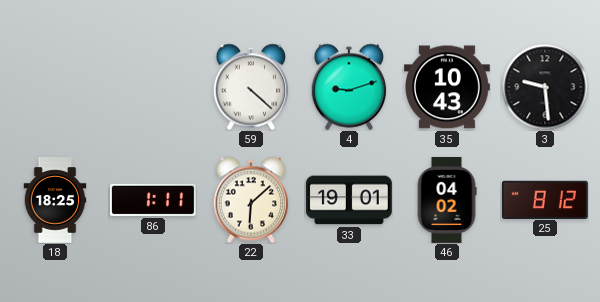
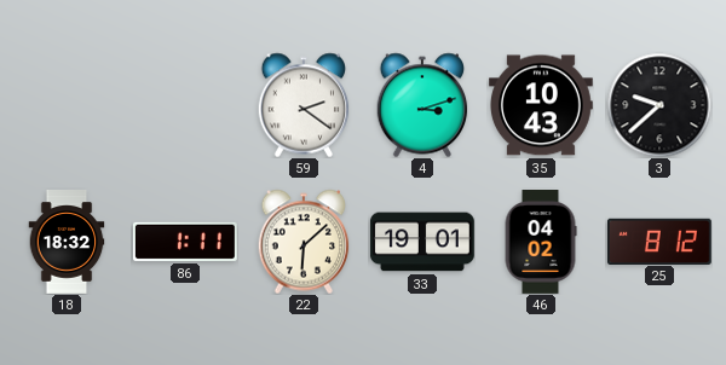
59: 4:22 -> 2:21 (304, 105)
4: 9:12 -> 3:12 (422, 105)
3: 9:29 -> 9:38 (659, 105)
18: 18:25 -> 18:32 (67, 243)
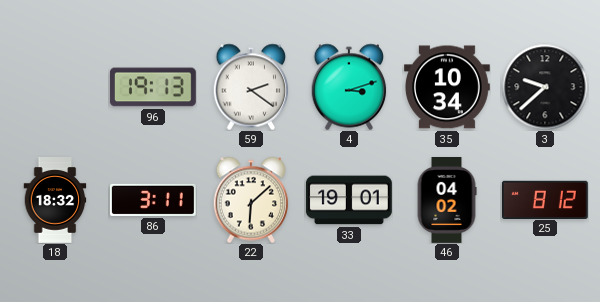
96: none -> 19:13 (153, 87)
35: 10:43 -> 10:34 (448, 87)
86: 1:11 -> 3:11 (153, 200)
